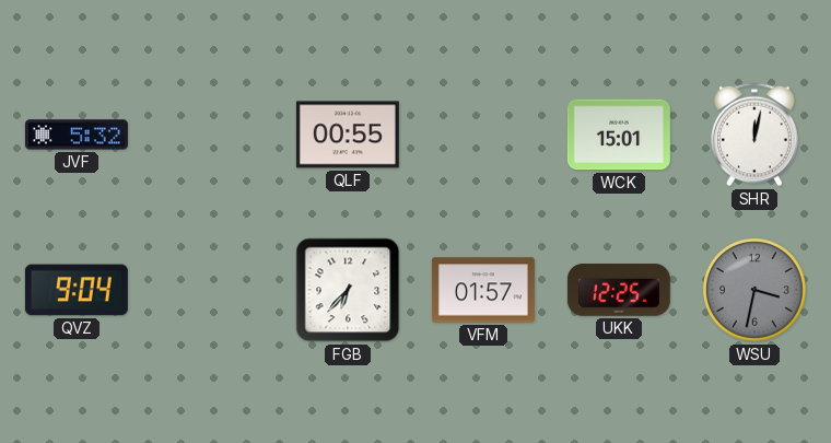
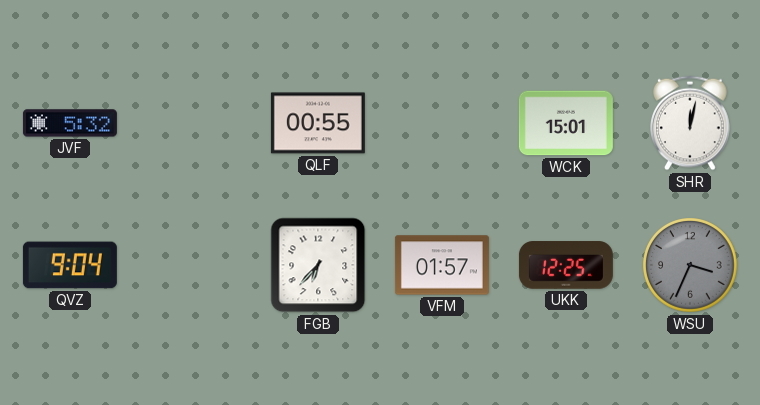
WSU: 3:32 -> 3:34 (691, 266)
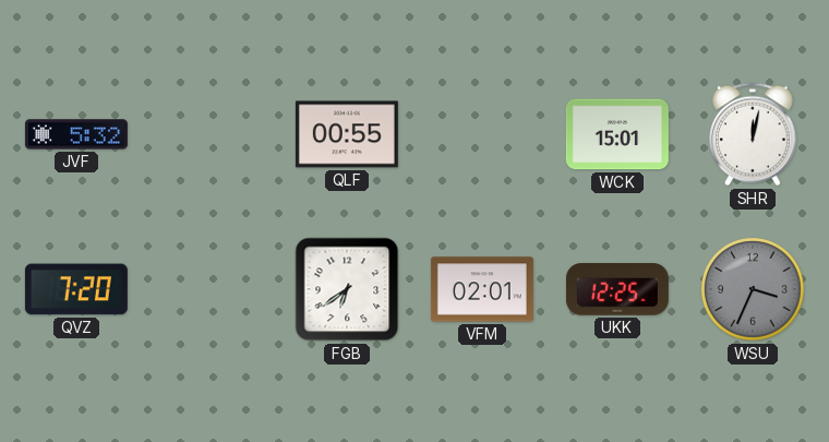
QVZ: 9:04 -> 7:20 (76, 289)
FGB: 6:37 -> 6:39 (347, 289)
VFM: 01:57 -> 02:01 (482, 289)
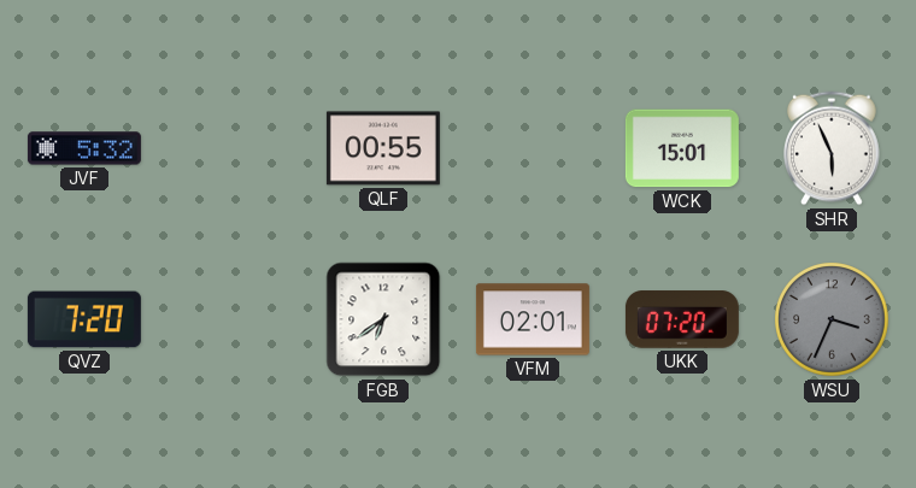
SHR: 12:02 -> 5:56 (833, 148)
UKK: 12:25 -> 07:20 (682, 319)
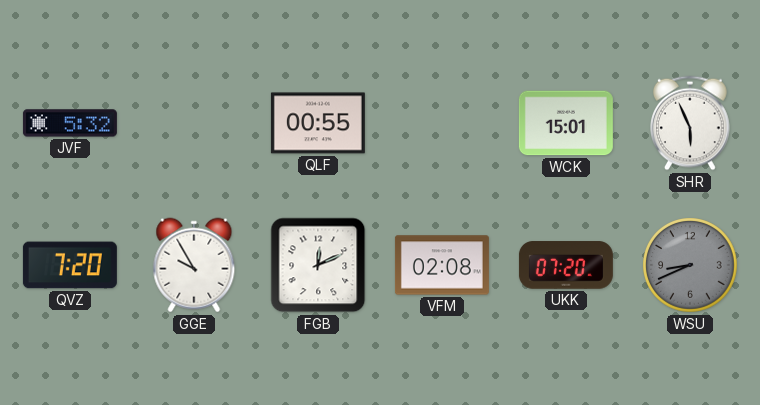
GGE: none -> 9:55 (194, 265)
FGB: 6:39 -> 12:11 (318, 265)
VFM: 02:01 -> 02:08 (442, 265)
WSU: 3:34 -> 8:41 (691, 266)
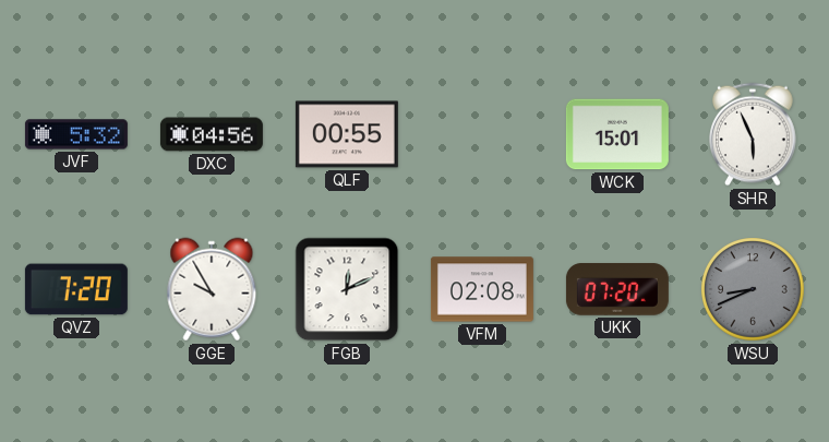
DXC: none -> 04:56 (212, 134)
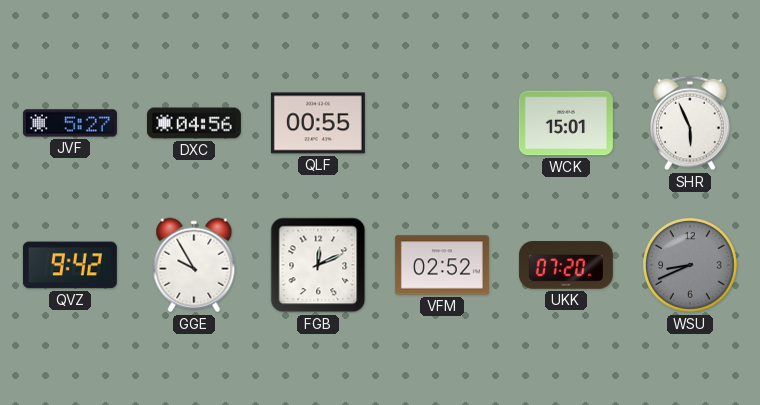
JVF: 5:32 -> 5:27 (70, 123)
QVZ: 7:20 -> 9:42 (70, 265)
VFM: 02:08 -> 02:52 (442, 265)
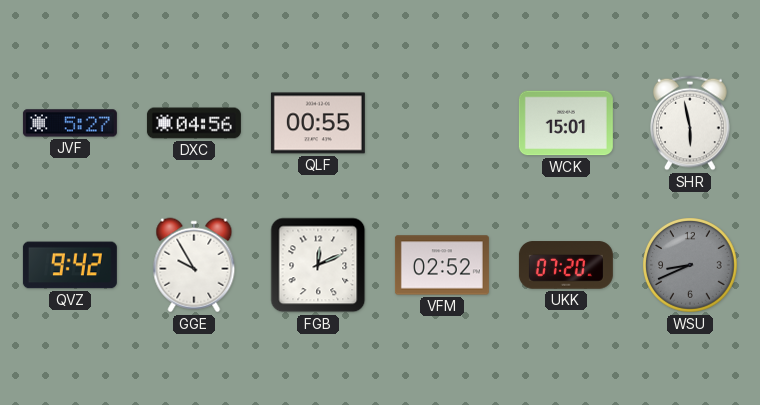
SHR: 5:56 -> 5:58 (691, 123)
